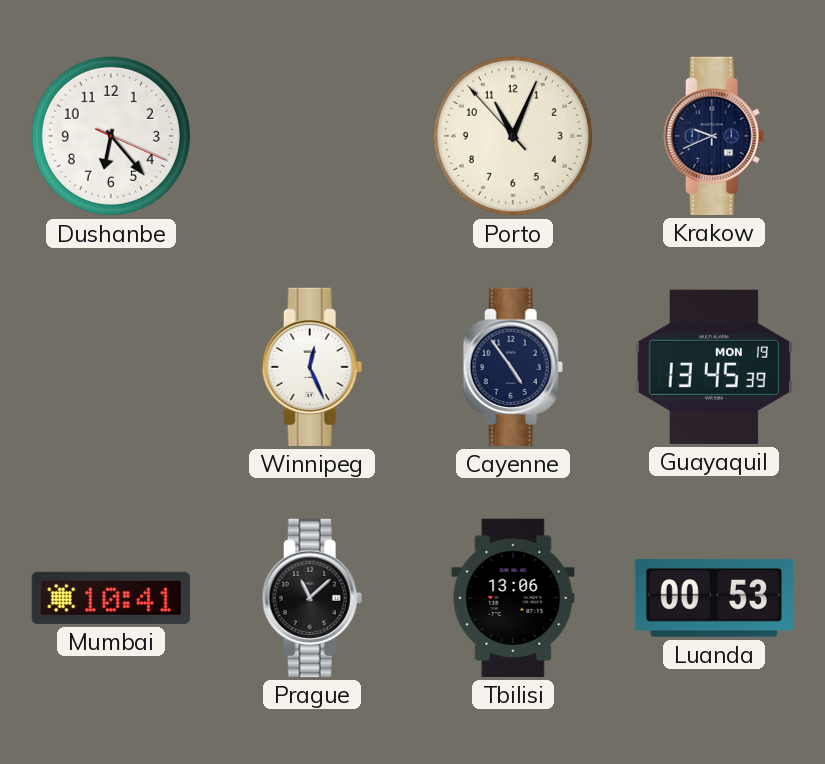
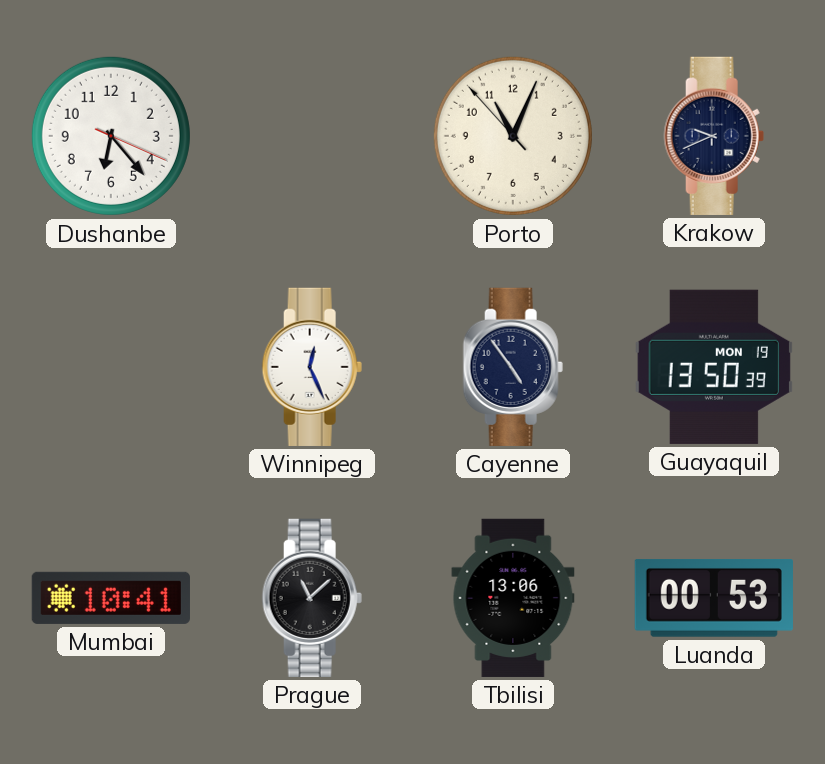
Guayaquil: 13:45 -> 13:50 (714, 367)
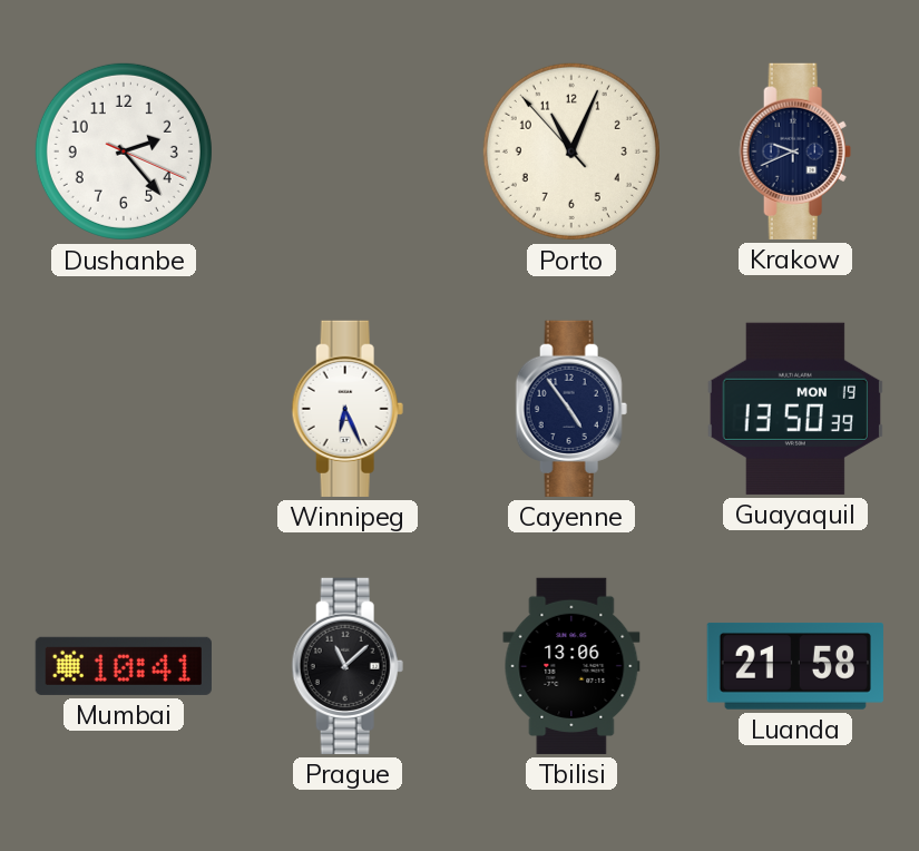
Dushanbe: 6:23 -> 2:23 (124, 151)
Winnipeg: 12:26 -> 6:26 (348, 409)
Luanda: 00:53 -> 21:58 (795, 667)
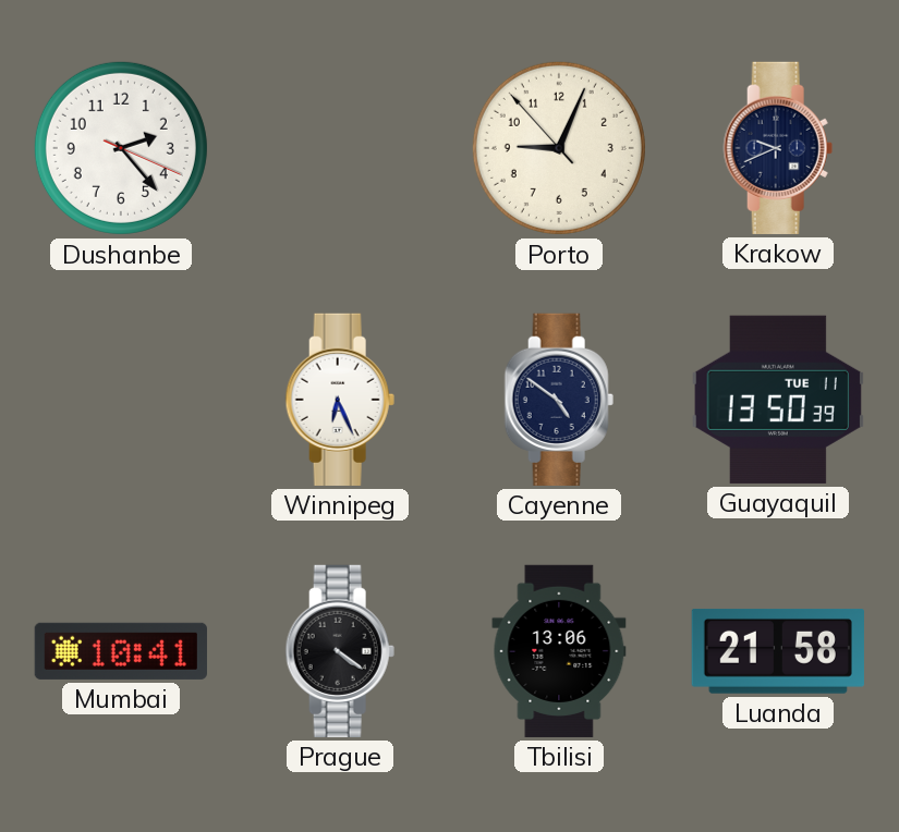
Porto: 11:03 -> 9:03 (559, 148)
Cayenne: 4:54 -> 4:51 (559, 400)
Guayaquil date: MON 19 -> TUE 11 (778, 400)
Prague: 11:08 -> 4:21 (340, 651)
